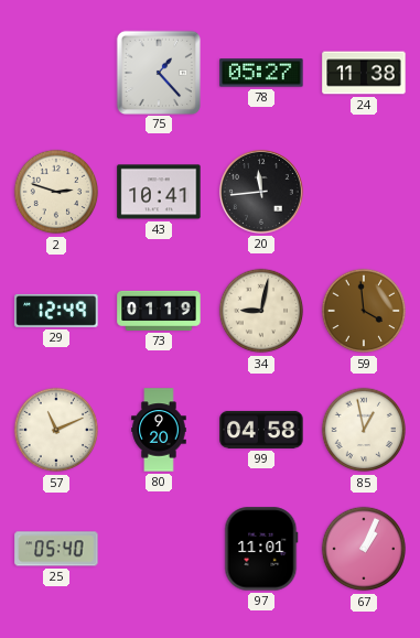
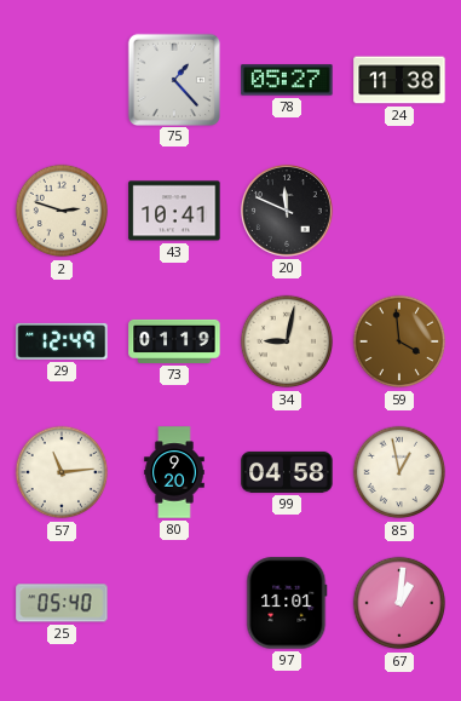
20: 11:44 -> 11:49 (287, 211)
57: 11:11 -> 11:14 (62, 472)
67: 1:04 -> 1:01 (399, 603)
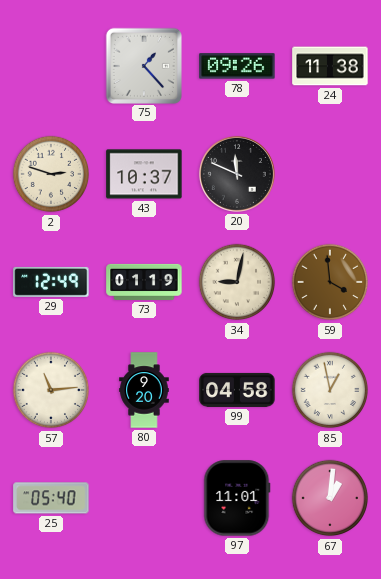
78: 05:27 -> 09:26 (237, 66)
43: 10:41 -> 10:37 (144, 174)
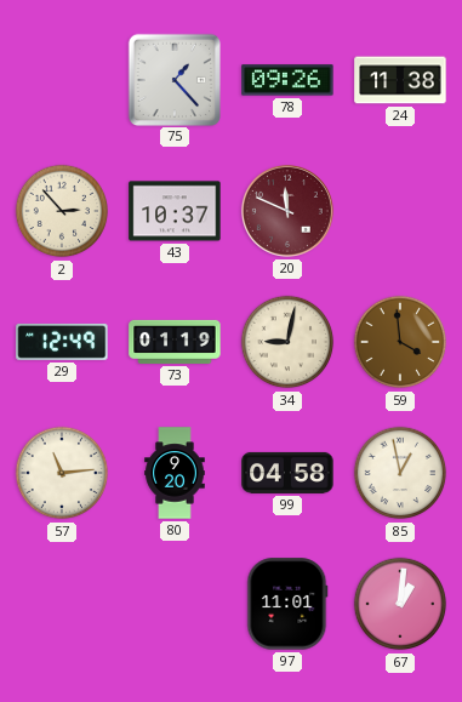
2: 2:48 -> 2:53 (62, 211)
20 dial: black -> burgundy (287, 211)
25: 05:40 -> none (51, 498)
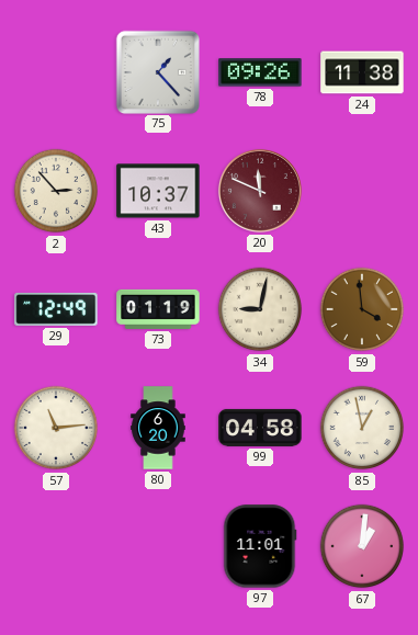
80: 9:20 -> 6:20 (158, 428)
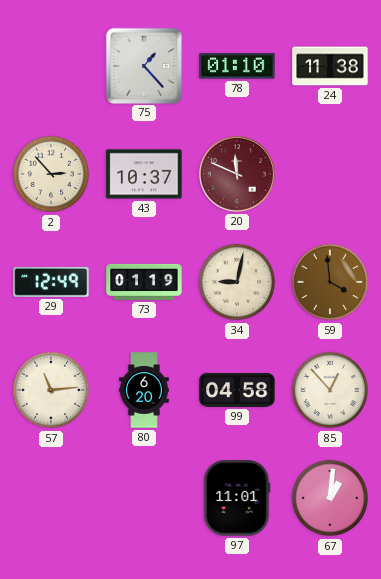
78: 09:26 -> 01:10 (237, 66)
85: 12:58 -> 12:53 (330, 390)
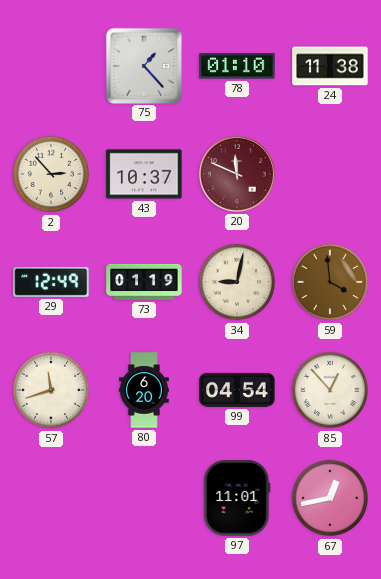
57: 11:14 -> 11:42 (51, 390)
99: 04:58 -> 04:54 (237, 390)
67: 1:01 -> 12:43 (330, 498)
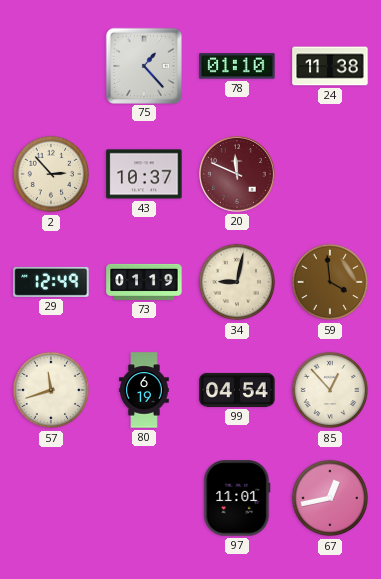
80: 6:20 -> 6:19 (144, 390)
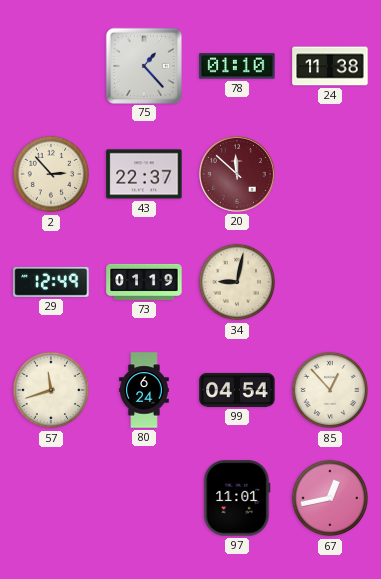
43: 10:37 -> 22:37 (144, 174)
20: 11:49 -> 11:52 (237, 174)
59: 3:59 -> none (330, 282)
80: 6:19 -> 6:24 (144, 390)
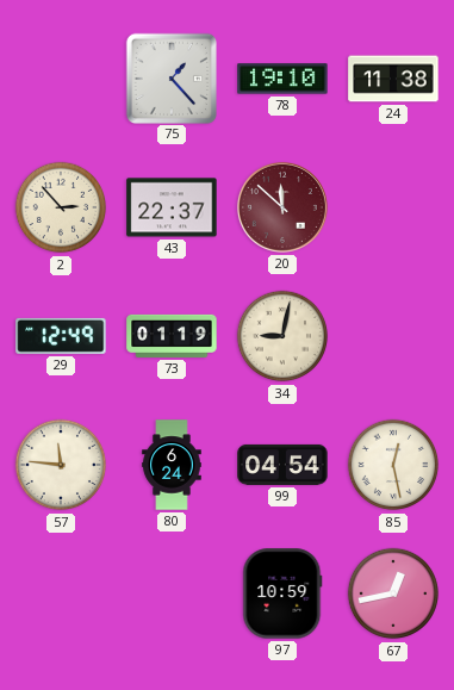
78: 01:10 -> 19:10 (282, 79)
57: 11:42 -> 11:46 (61, 465)
85: 12:53 -> 12:28 (393, 465)
97: 11:01 -> 10:59 (282, 593)
